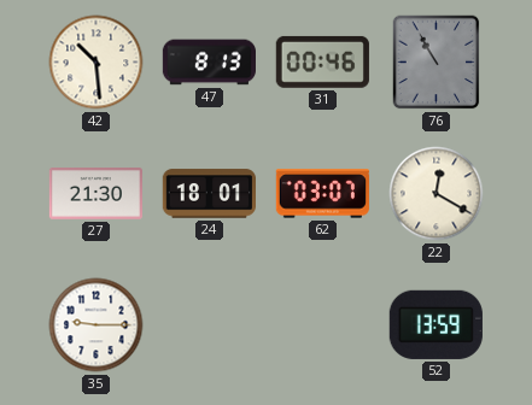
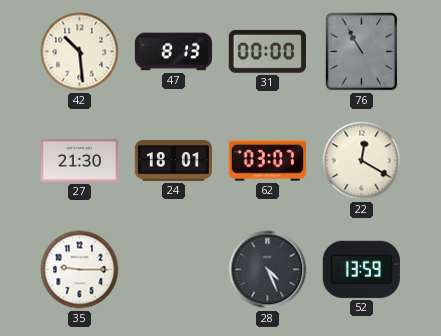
31: 00:46 -> 00:00 (267, 51)
28: none -> 4:26 (268, 270)
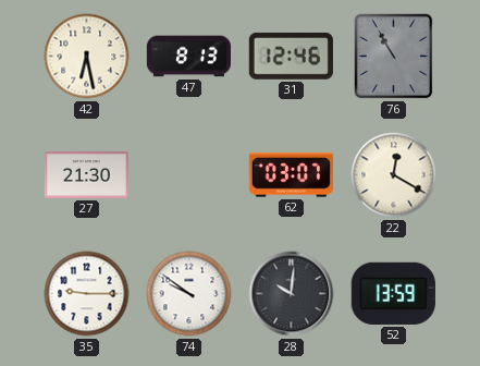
42: 10:29 -> 6:28 (87, 57)
31: 00:00 -> 12:46 (291, 56)
24: 18:01 -> none (173, 161)
74: none -> 9:51 (189, 294)
28: 4:26 -> 10:01 (292, 294)
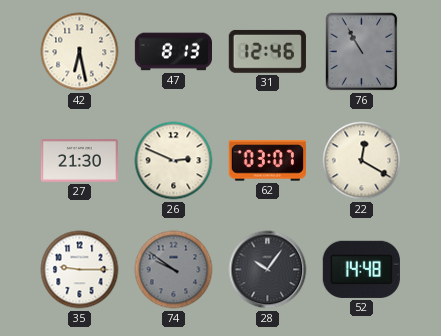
26: none -> 2:49 (174, 161)
74 dial: white -> grey (174, 270)
28: 10:01 -> 10:06 (268, 270)
52: 13:59 -> 14:48 (361, 269)
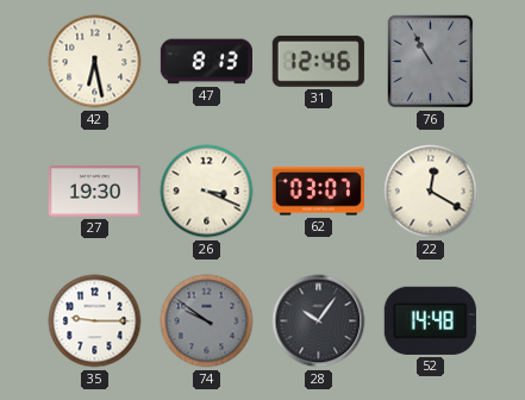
27: 21:30 -> 19:30 (94, 192)
26: 2:49 -> 3:19 (207, 192)
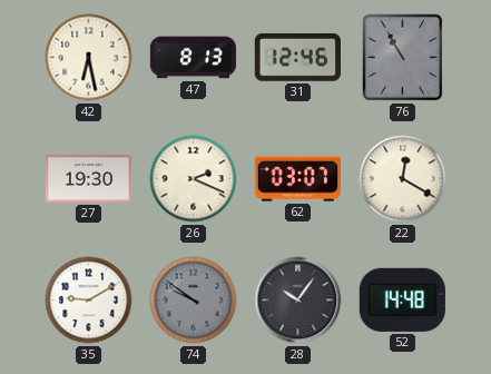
26: 3:19 -> 2:19 (194, 179)
35: 9:15 -> 9:10 (89, 301)
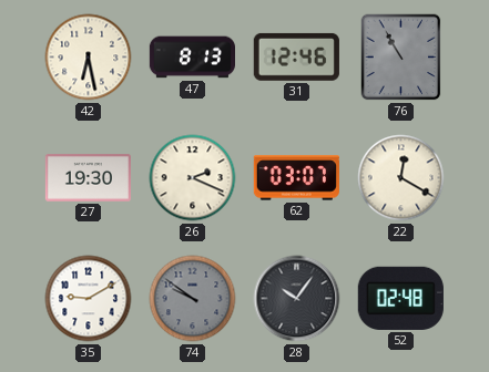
52: 14:48 -> 02:48 (400, 298)
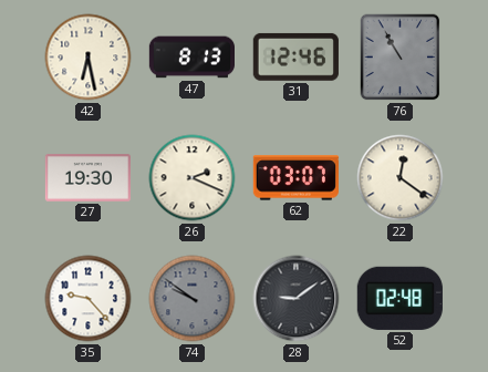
22: 12:20 -> 12:21 (401, 178)
35: 9:10 -> 9:23 (89, 299)
28: 10:06 -> 9:09 (297, 299)
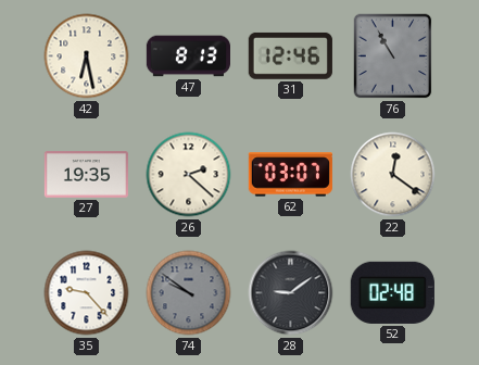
27: 19:30 -> 19:35 (86, 175)
26: 2:19 -> 2:22 (189, 175)
